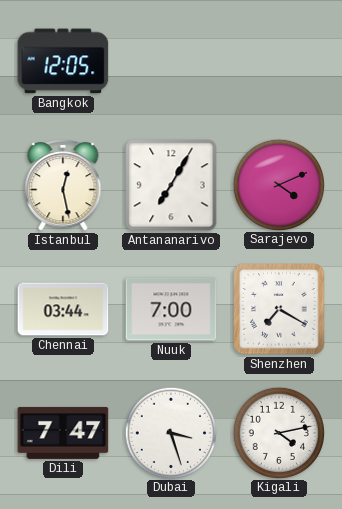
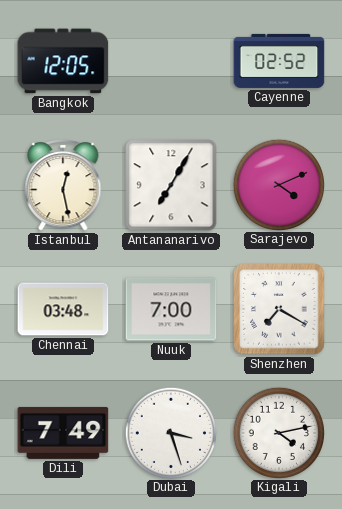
Cayenne: none -> 02:52 (279, 61)
Chennai: 03:44 -> 03:48 (63, 309)
Dili: 7:47 -> 7:49 (63, 433)
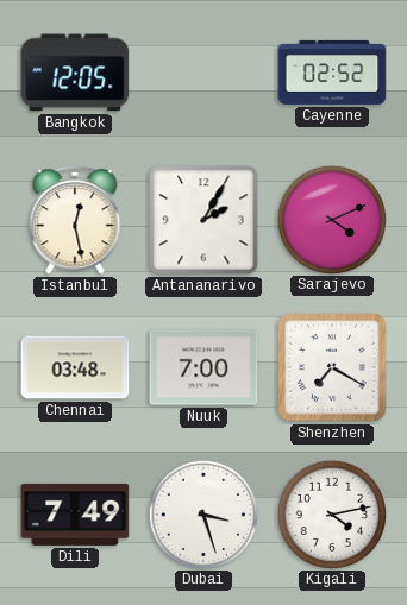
Antananarivo: 7:05 -> 2:05 (203, 220)
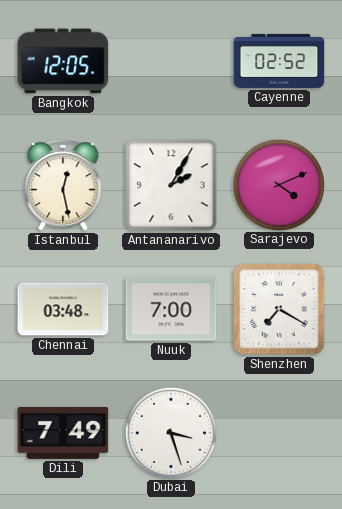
Kigali: 4:13 -> none (331, 513)
